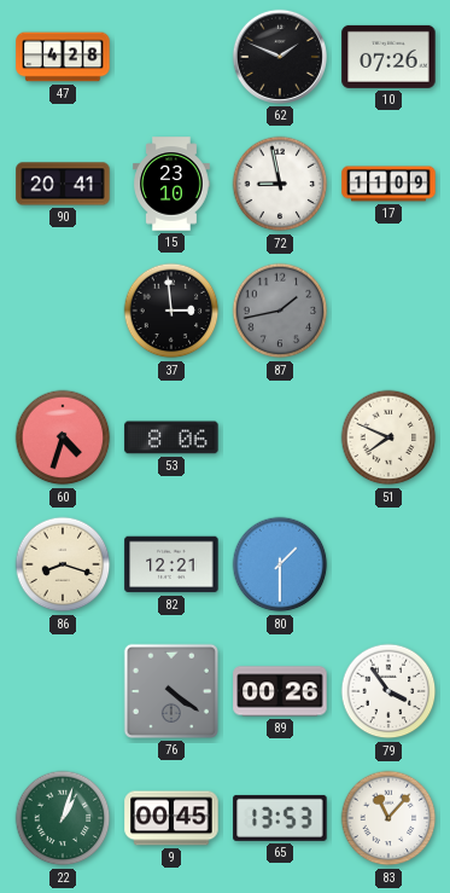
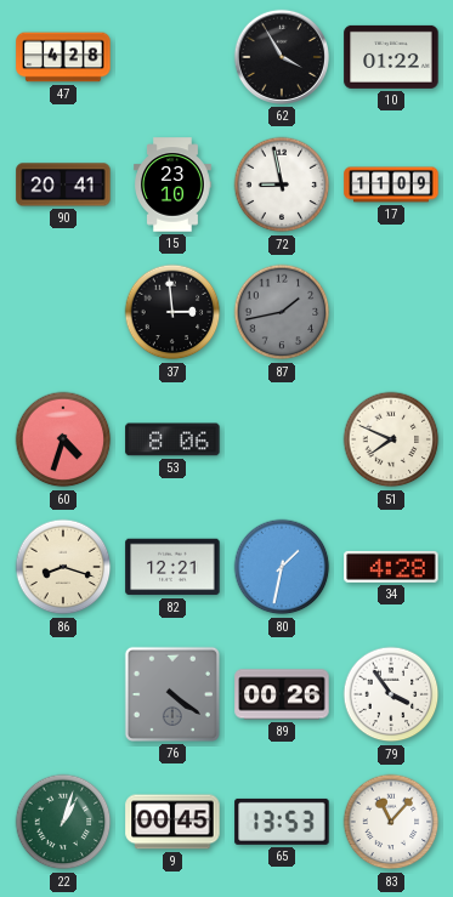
62: 1:49 -> 3:55 (282, 57)
10: 07:26 -> 01:22 (391, 57)
80: 1:30 -> 1:32 (282, 567)
34: none -> 4:28 (391, 567)
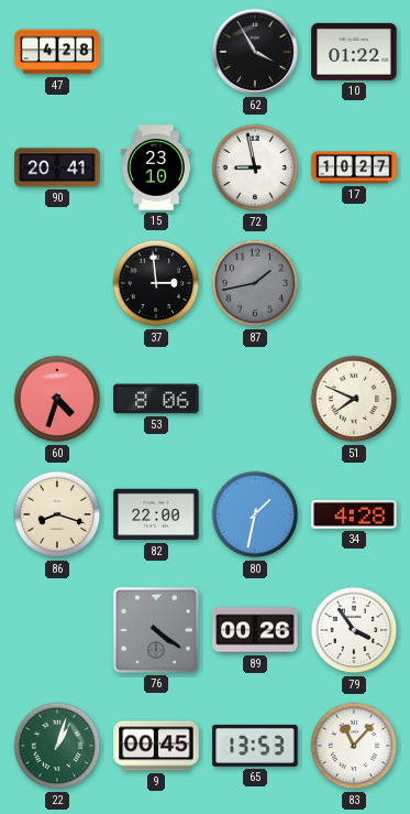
17: 11:09 -> 10:27 (354, 167)
82: 12:21 -> 22:00 (156, 514)
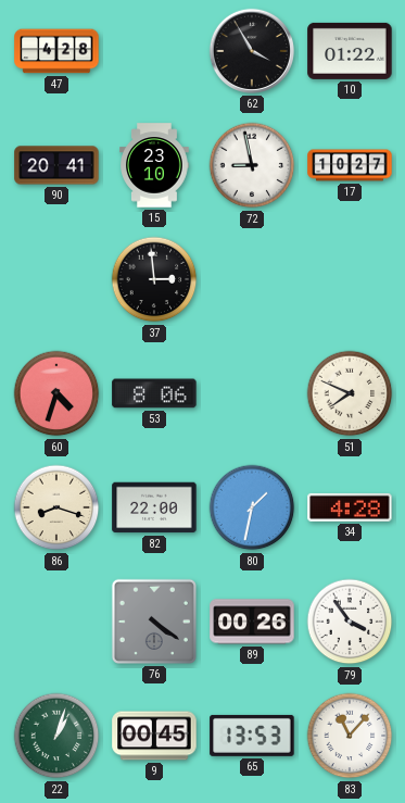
87: 1:43 -> none (255, 283)
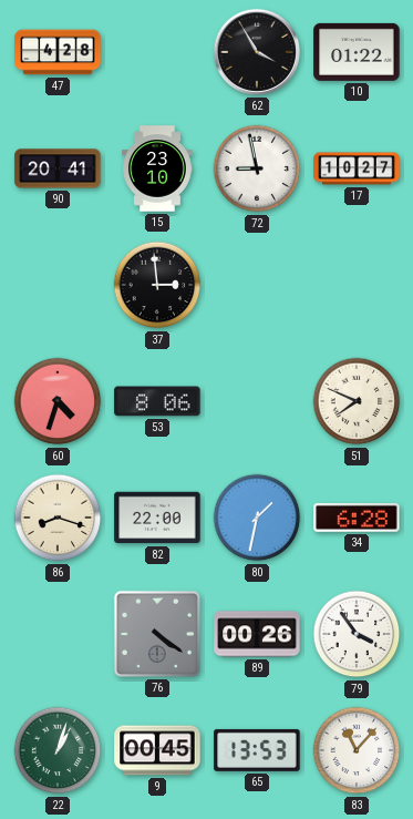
34: 4:28 -> 6:28 (357, 518)
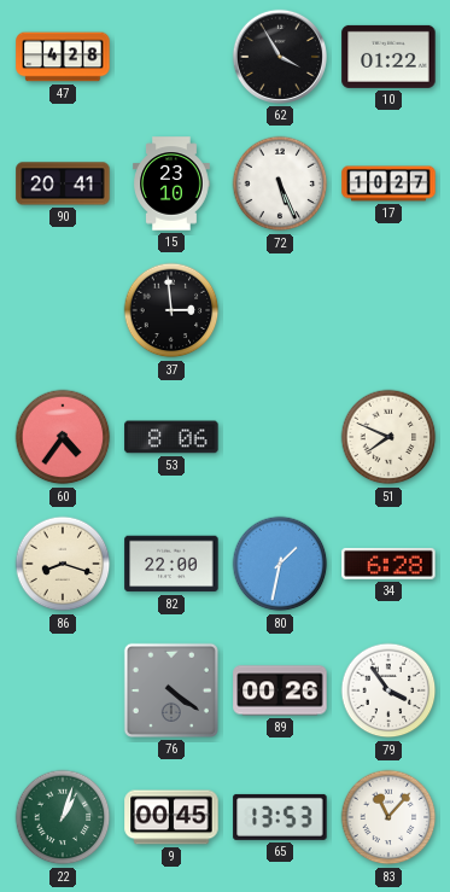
72: 8:58 -> 5:26 (280, 183)
60: 4:33 -> 4:36 (63, 437)
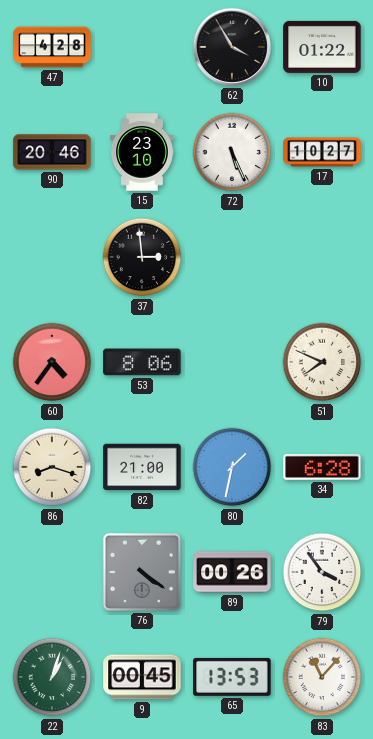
90: 20:41 -> 20:46 (52, 152)
82: 22:00 -> 21:00 (142, 467)
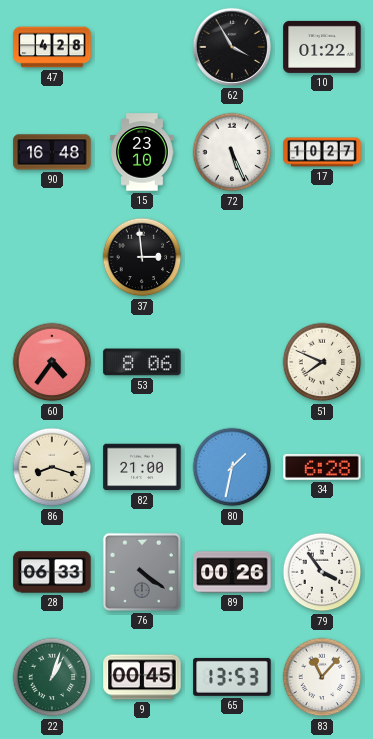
90: 20:46 -> 16:48 (52, 152)
28: none -> 06:33 (52, 572)
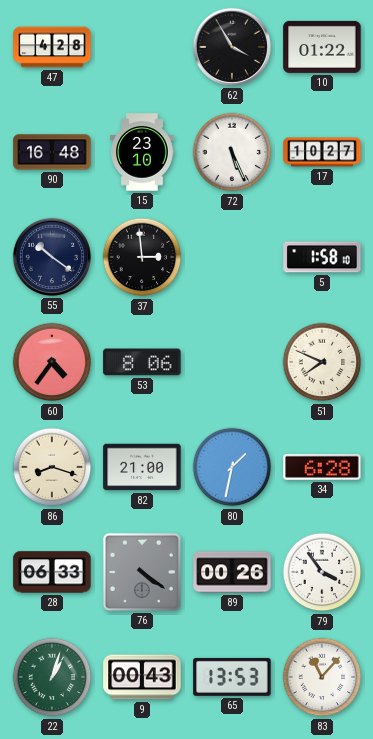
55: none -> 10:21 (52, 257)
5: none -> 1:58 (322, 257)
9: 00:45 -> 00:43 (142, 677)
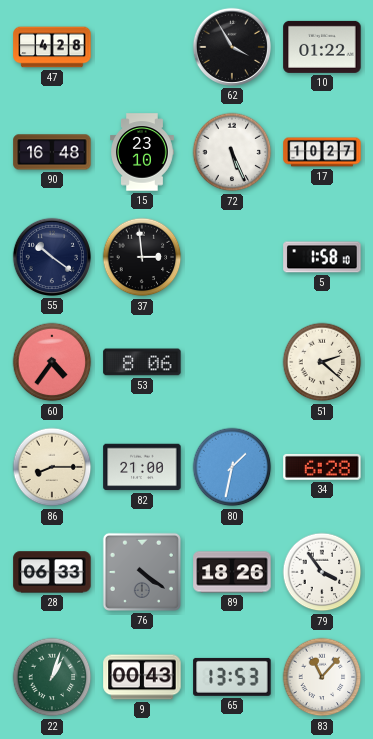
51: 7:49 -> 2:22 (322, 362)
86: 8:18 -> 8:15 (52, 467)
89: 00:26 -> 18:26 (232, 572)
